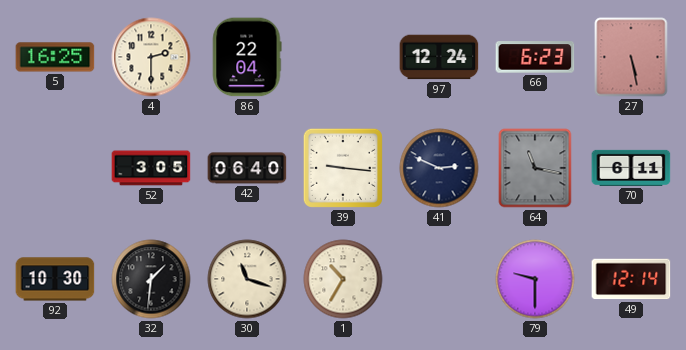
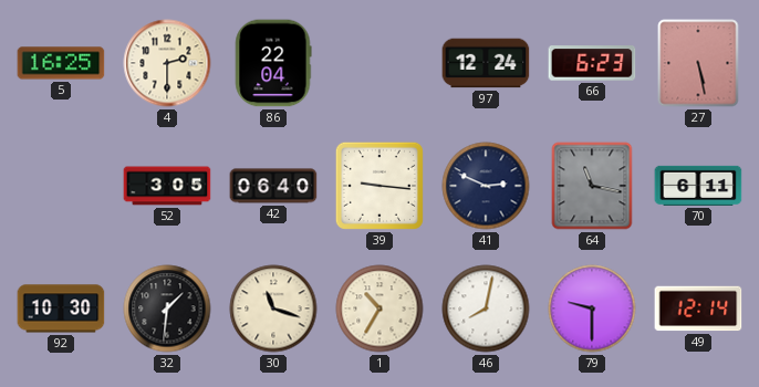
46: none -> 8:02 (486, 308)
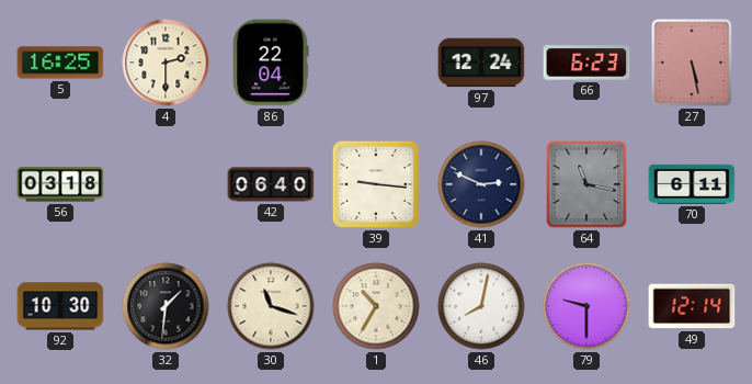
56: none -> 03:18 (60, 184)
52: 3:05 -> none (167, 186)
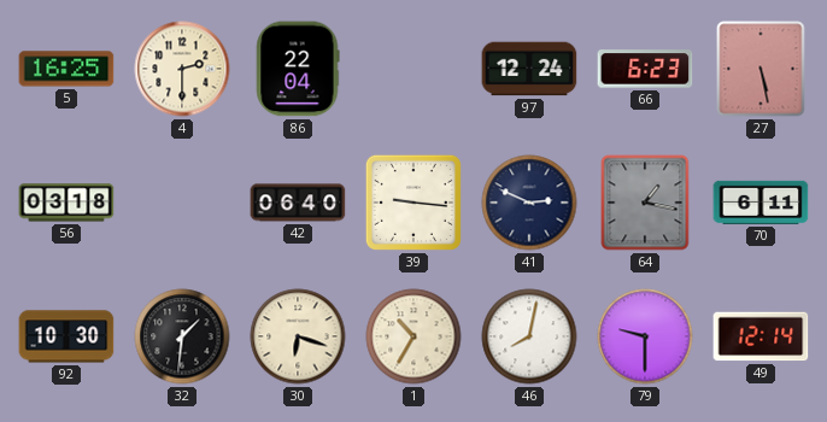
64: 11:17 -> 1:17 (645, 203)
30: 11:18 -> 6:18 (298, 336)
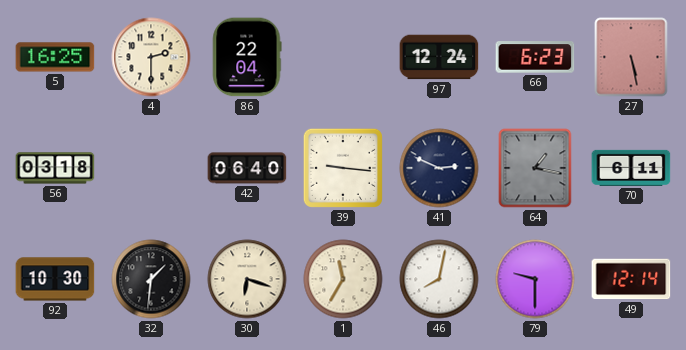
1: 10:35 -> 11:35 (343, 279)
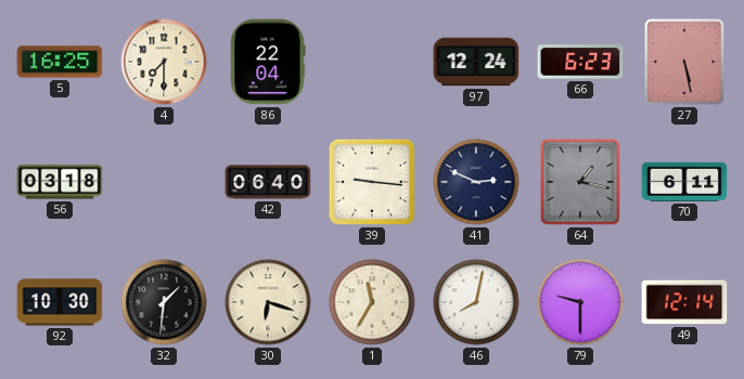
4: 2:30 -> 7:30 (164, 62)
